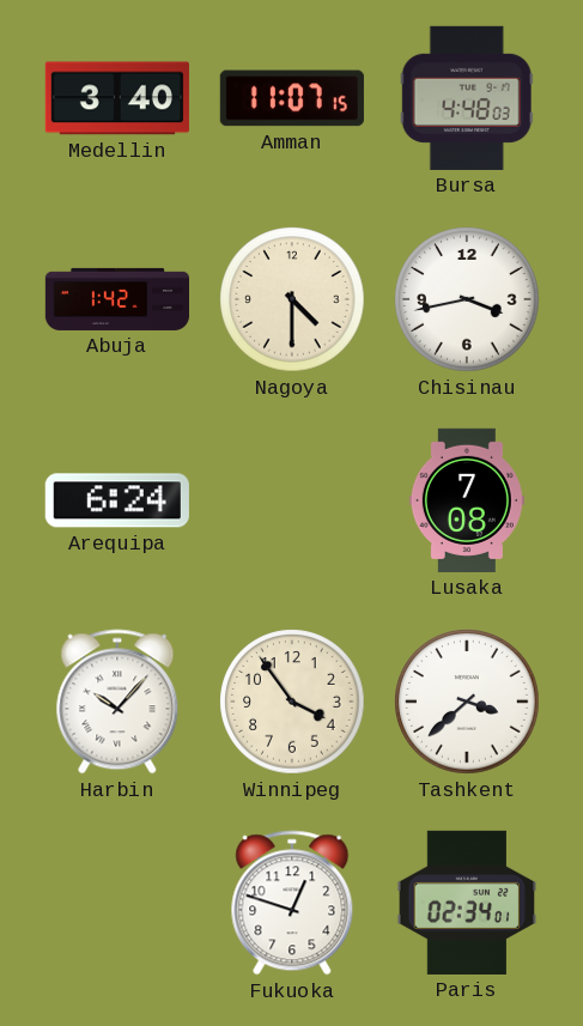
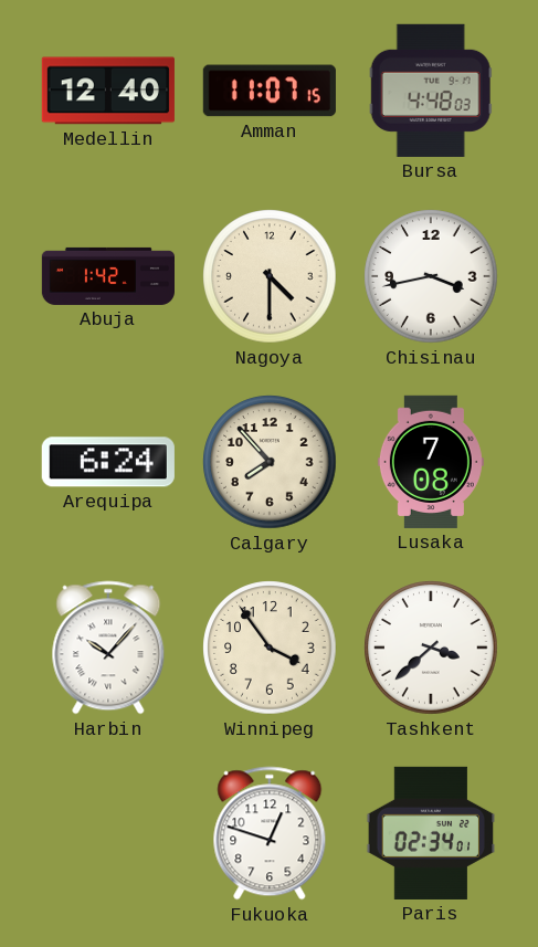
Medellin: 3:40 -> 12:40 (108, 91)
Calgary: none -> 7:53 (270, 462)
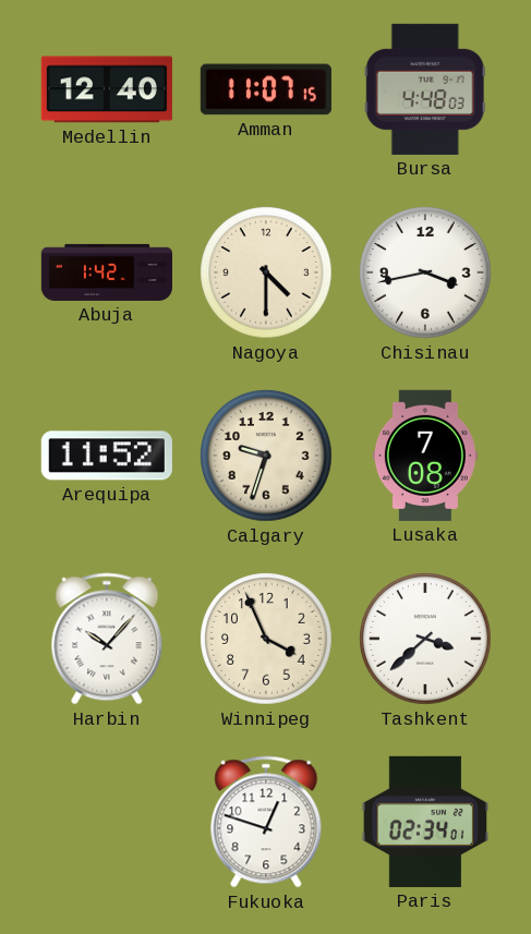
Arequipa: 6:24 -> 11:52 (107, 456)
Calgary: 7:53 -> 9:33 (266, 456)
Winnipeg: 3:54 -> 3:56 (266, 639)
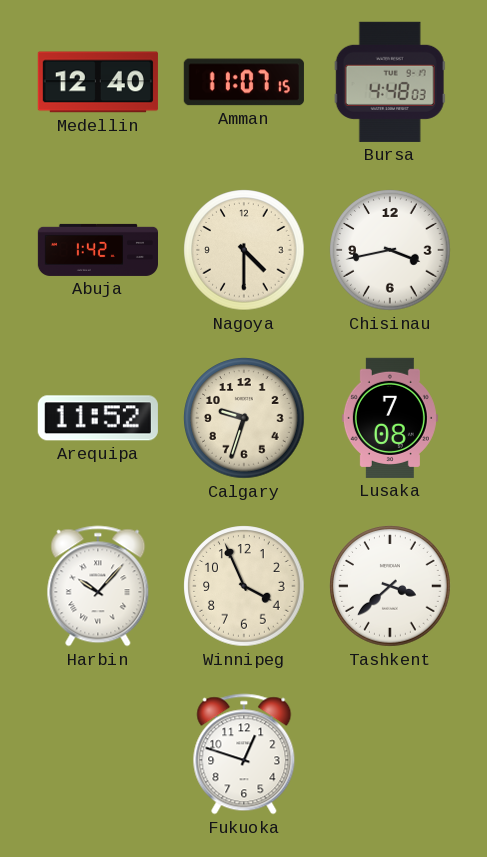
Paris: 02:34 -> none (425, 822)
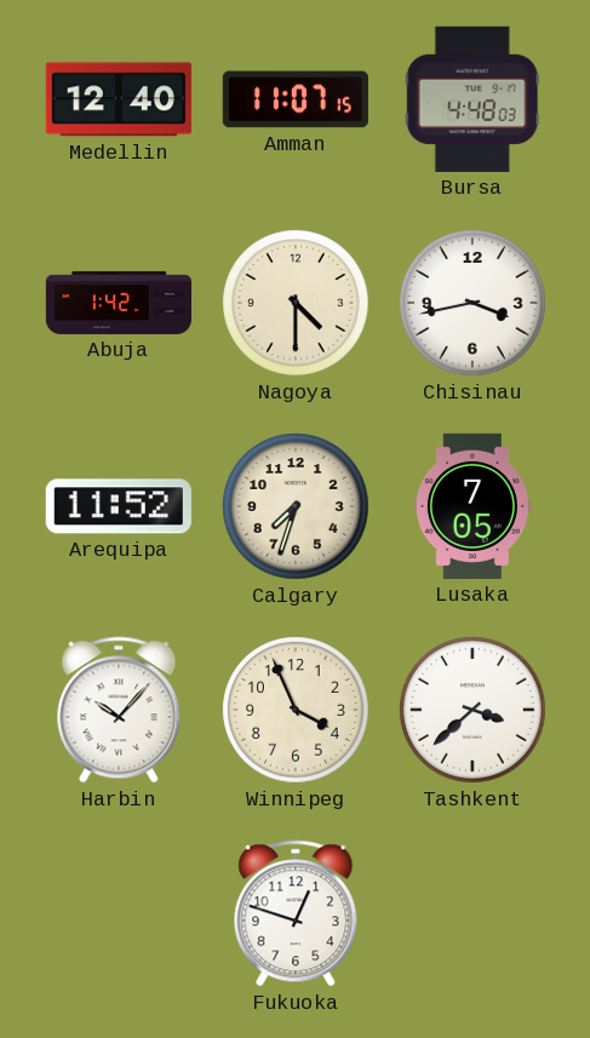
Calgary: 9:33 -> 7:33 (296, 506)
Lusaka: 7:08 -> 7:05 (472, 506)
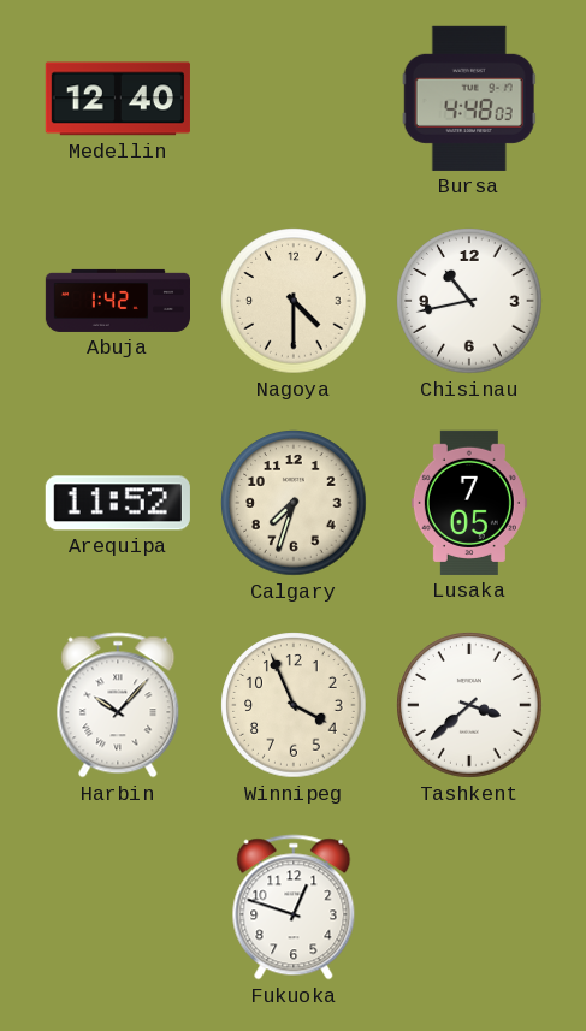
Amman: 11:07 -> none (296, 99)
Chisinau: 3:43 -> 10:43 (469, 301)
